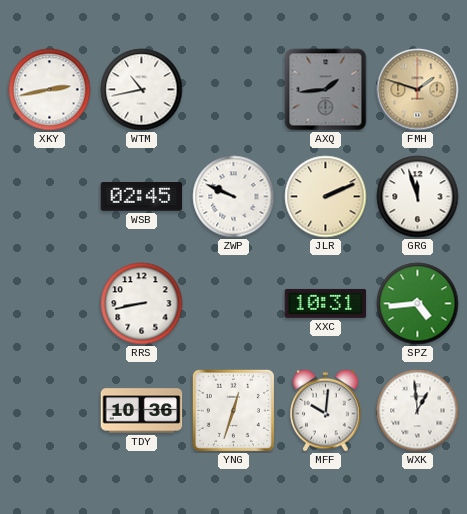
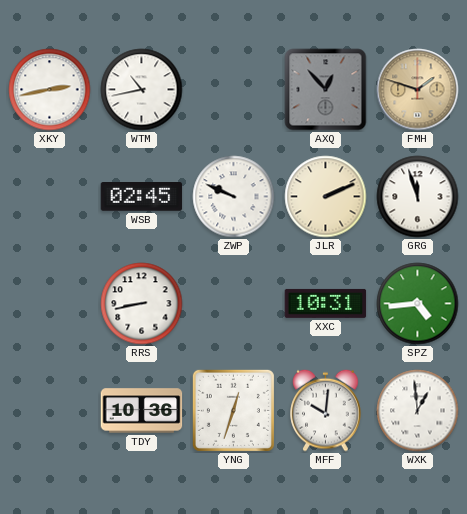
AXQ: 1:44 -> 12:53 (326, 90)
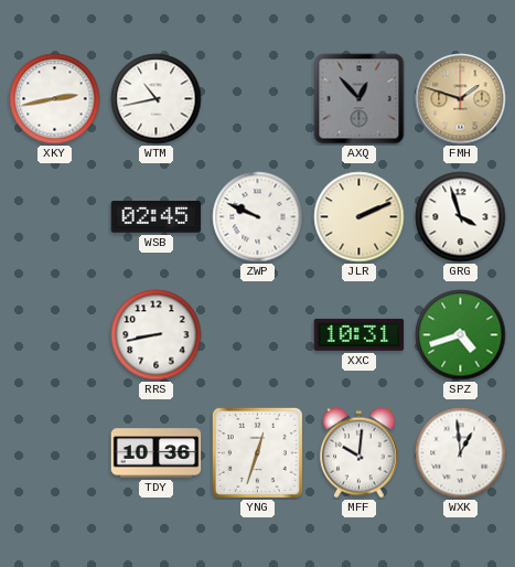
GRG: 11:57 -> 3:57 (461, 217)
SPZ: 4:44 -> 4:42 (461, 335)
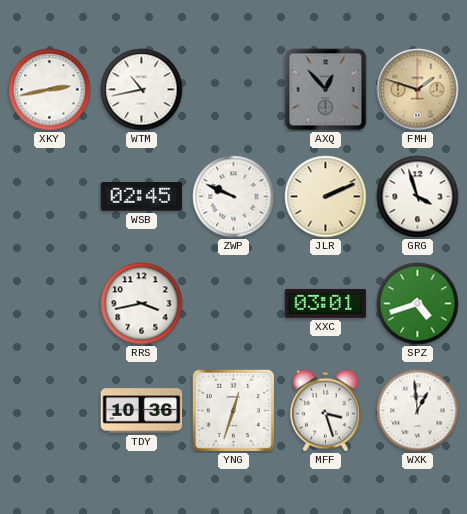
RRS: 8:43 -> 3:43 (142, 304)
XXC: 10:31 -> 03:01 (326, 303)
MFF: 10:01 -> 3:27 (326, 410)
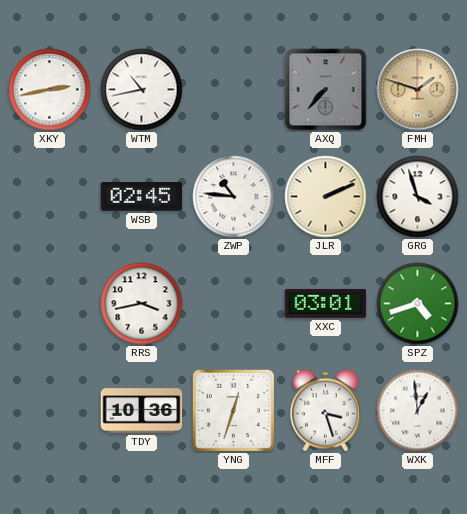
AXQ: 12:53 -> 7:37 (326, 90)
ZWP: 9:49 -> 10:46 (234, 197)
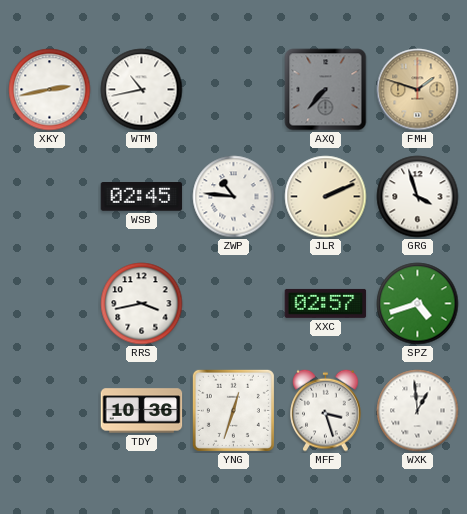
XXC: 03:01 -> 02:57 (326, 303)
